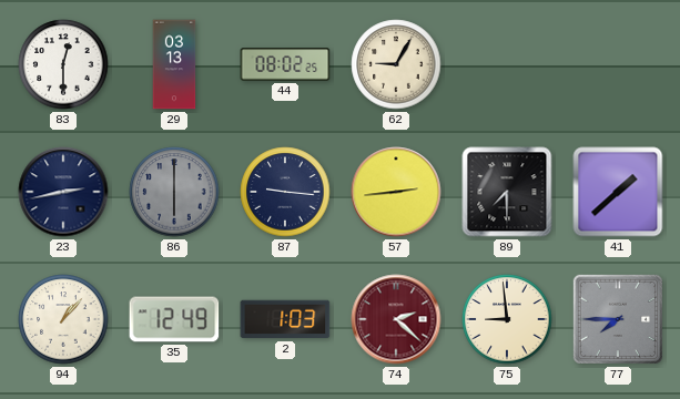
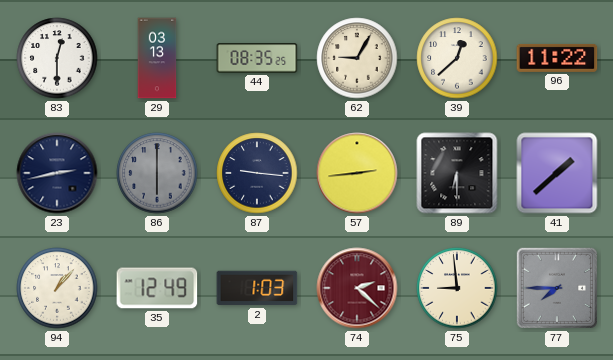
44: 08:02 -> 08:35 (257, 58)
39: none -> 12:38 (457, 58)
96: none -> 11:22 (557, 58)
89: 7:30 -> 6:30 (457, 173)
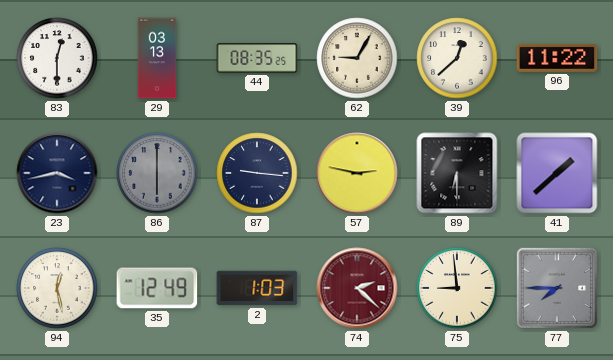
23: 2:43 -> 3:43 (57, 173)
57: 2:44 -> 2:47 (357, 173)
94: 1:07 -> 12:28 (57, 288)
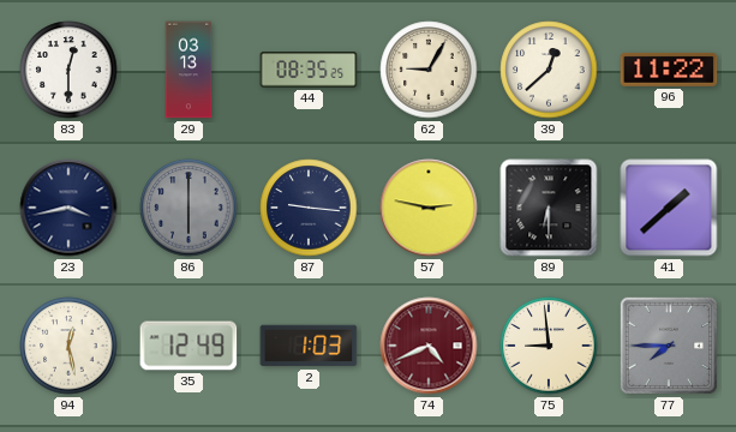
74: 2:22 -> 4:41 (429, 346)
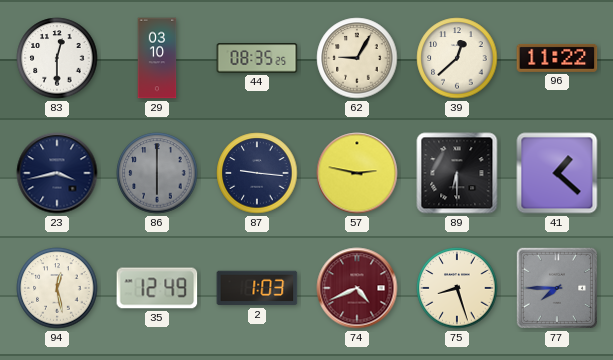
29: 03:13 -> 03:10 (157, 58)
41: 1:38 -> 1:22 (557, 173)
75: 8:59 -> 8:27 (457, 288)
